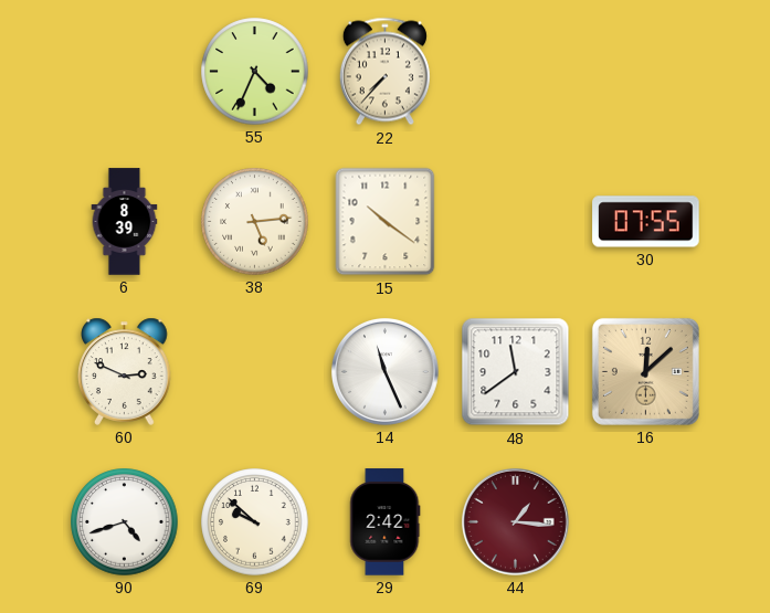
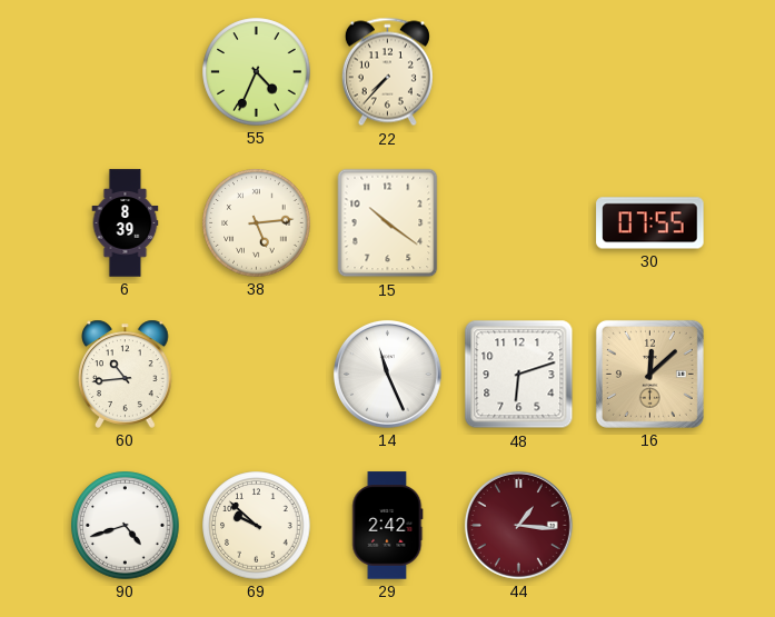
60: 2:49 -> 10:44 (126, 374)
48: 11:39 -> 6:12 (519, 375)
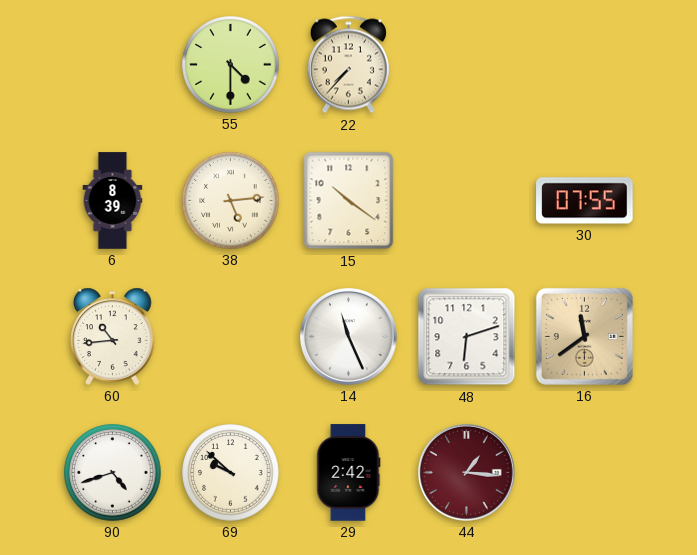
55: 4:34 -> 4:30 (231, 65)
16: 12:08 -> 11:39 (584, 336)
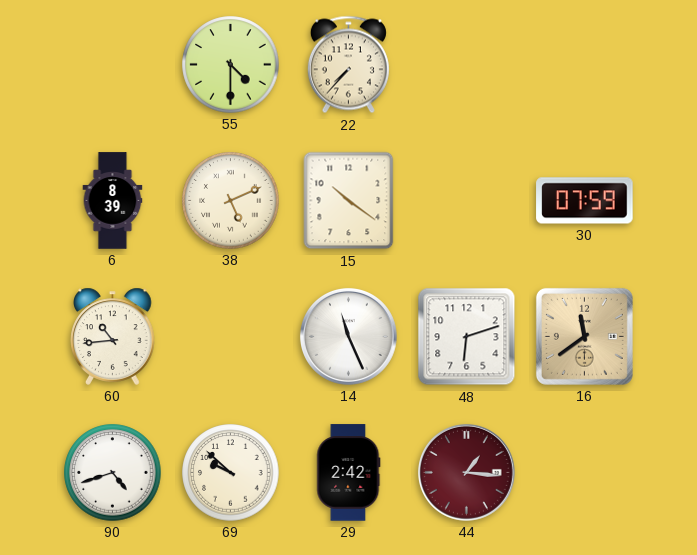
38: 5:14 -> 5:11 (231, 201)
30: 07:55 -> 07:59 (585, 201)
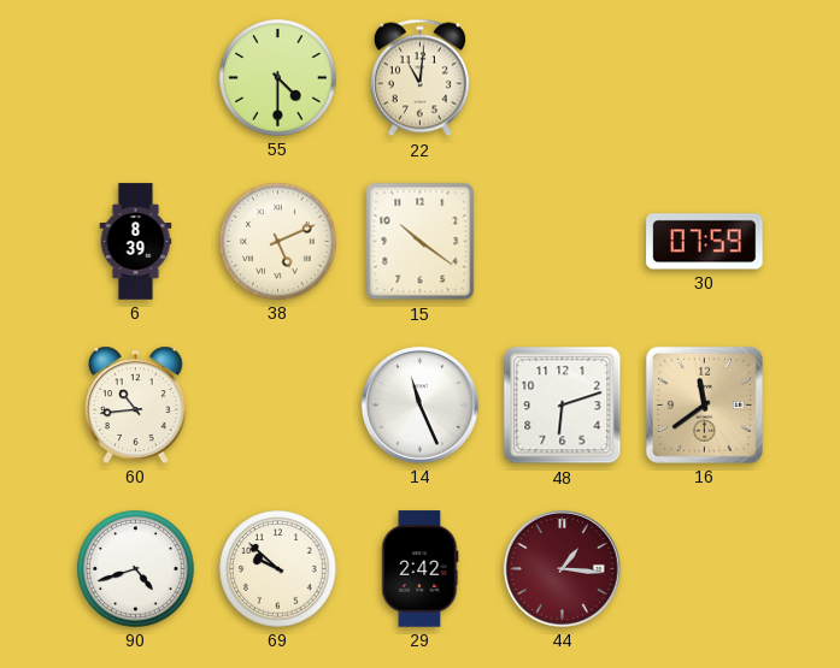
22: 7:37 -> 11:01 (419, 78)
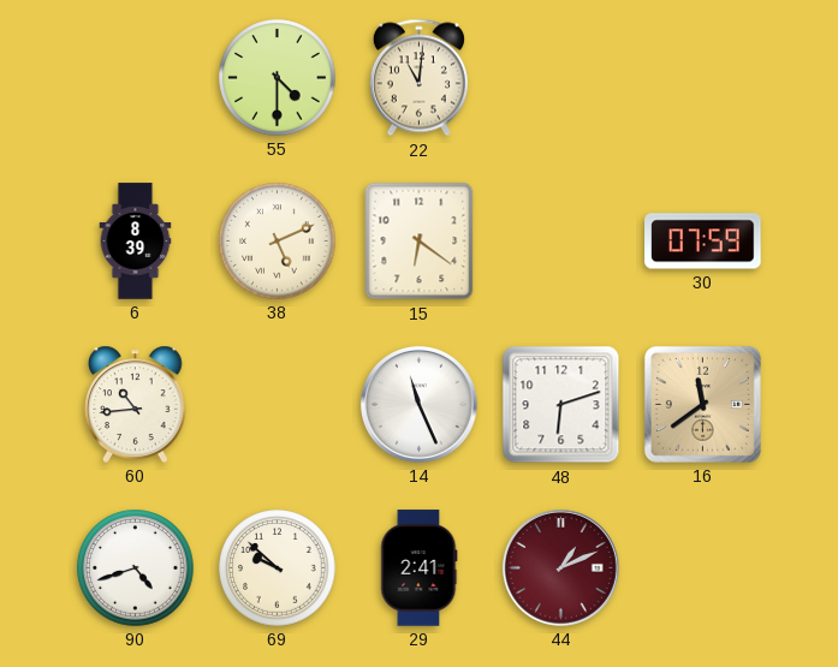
15: 10:21 -> 6:21 (420, 242)
29: 2:42 -> 2:41 (420, 568)
44: 1:16 -> 1:11 (560, 567)
